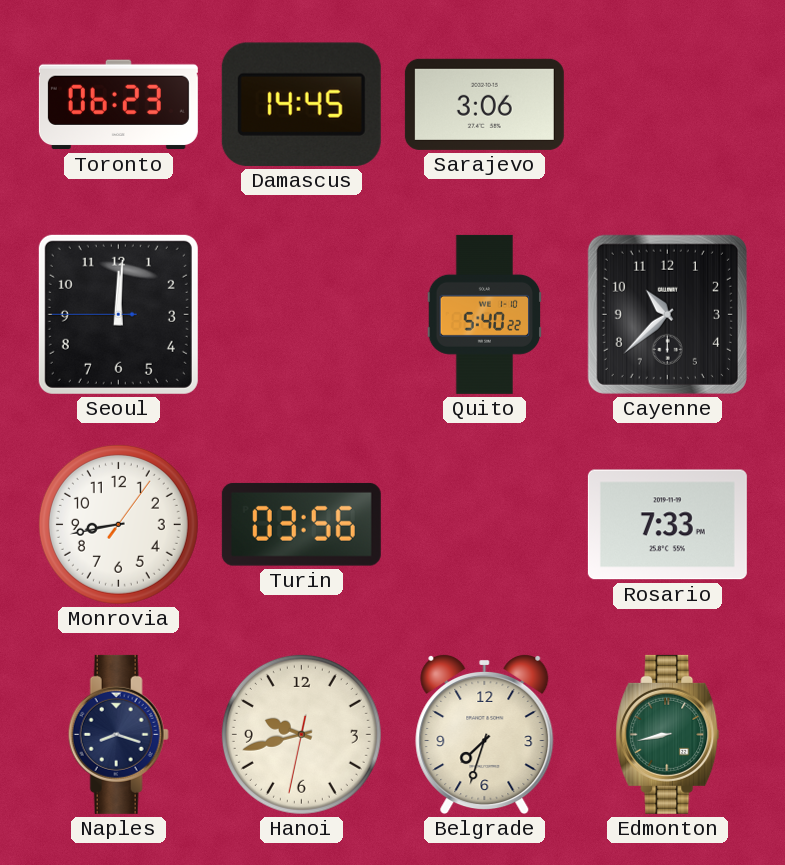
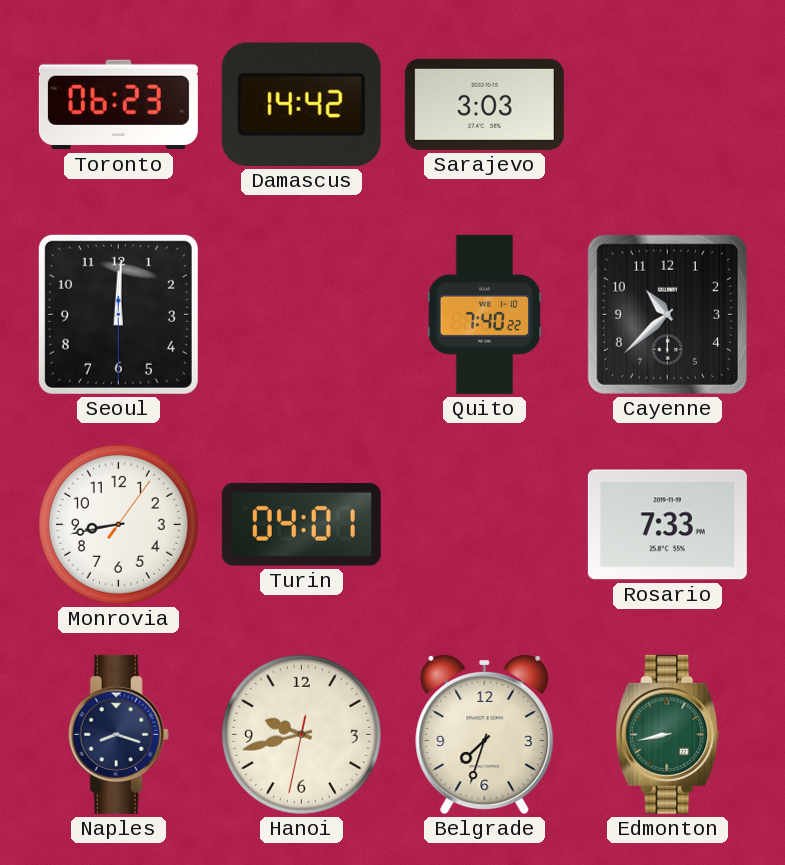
Damascus: 14:45 -> 14:42 (301, 104)
Sarajevo: 3:06 -> 3:03 (484, 104)
Seoul: 12:00:45 -> 12:00:30 (118, 314)
Quito: 5:40 -> 7:40 (485, 314)
Turin: 03:56 -> 04:01 (301, 524)
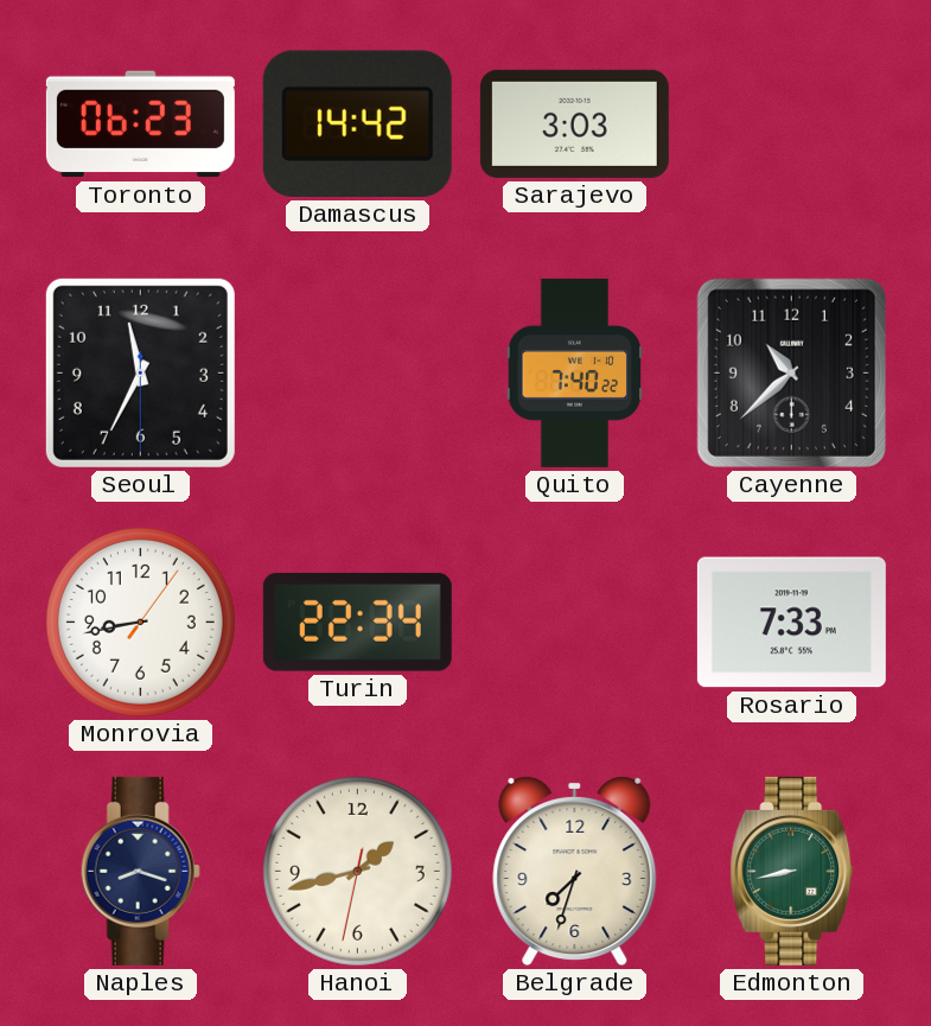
Seoul: 12:00 -> 11:34 (140, 372)
Turin: 04:01 -> 22:34 (357, 622)
Hanoi: 9:42 -> 1:42 (357, 871)
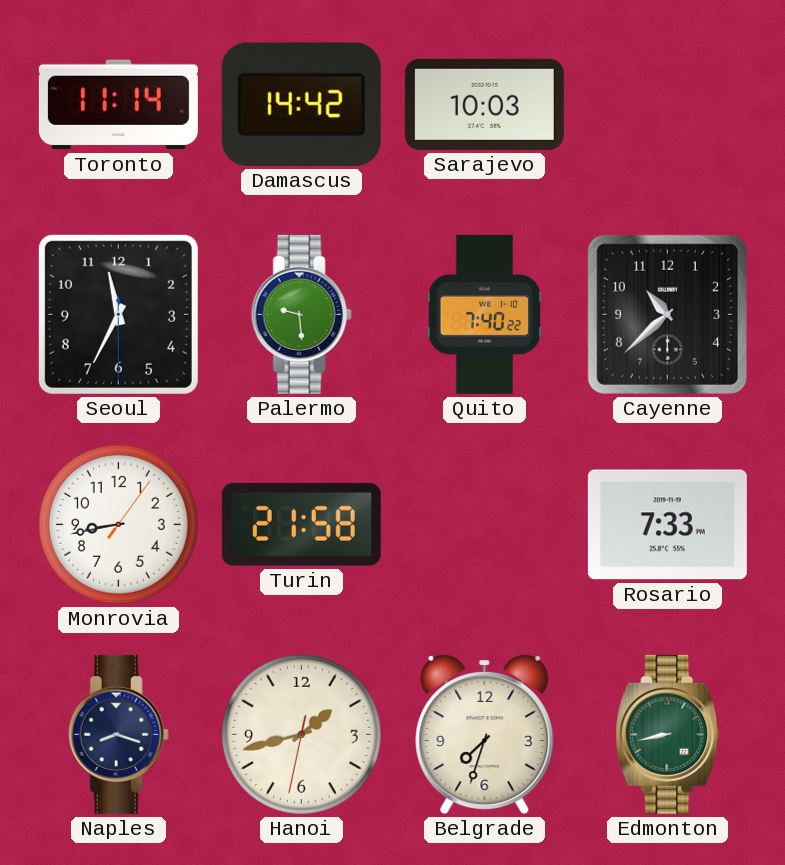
Toronto: 06:23 -> 11:14 (118, 105)
Sarajevo: 3:03 -> 10:03 (484, 104)
Palermo: none -> 9:29 (301, 314)
Turin: 22:34 -> 21:58 (301, 524)
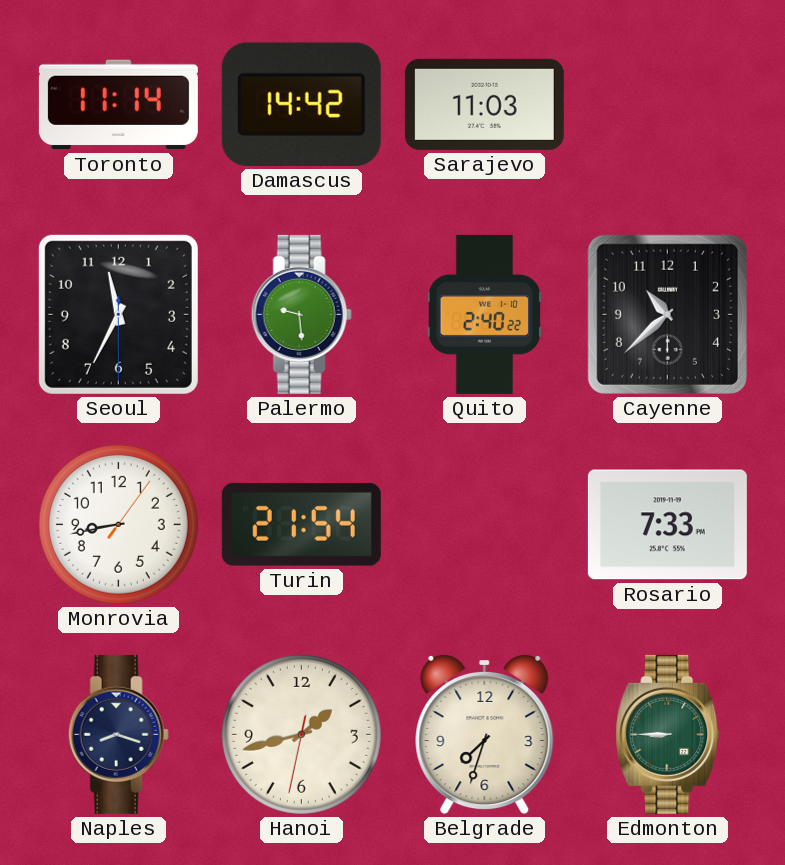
Sarajevo: 10:03 -> 11:03 (484, 104)
Quito: 7:40 -> 2:40 (485, 314)
Turin: 21:58 -> 21:54 (301, 524)
Edmonton: 8:43 -> 8:45 (668, 734)
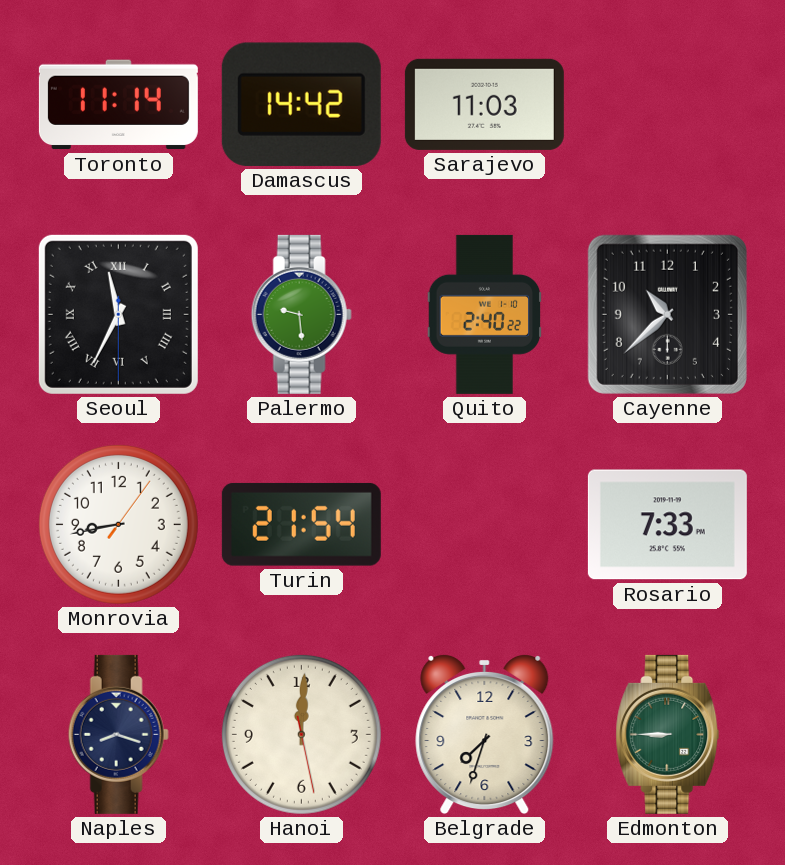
Seoul numerals: Arabic -> Roman (118, 314)
Hanoi: 1:42 -> 12:00 (301, 734)
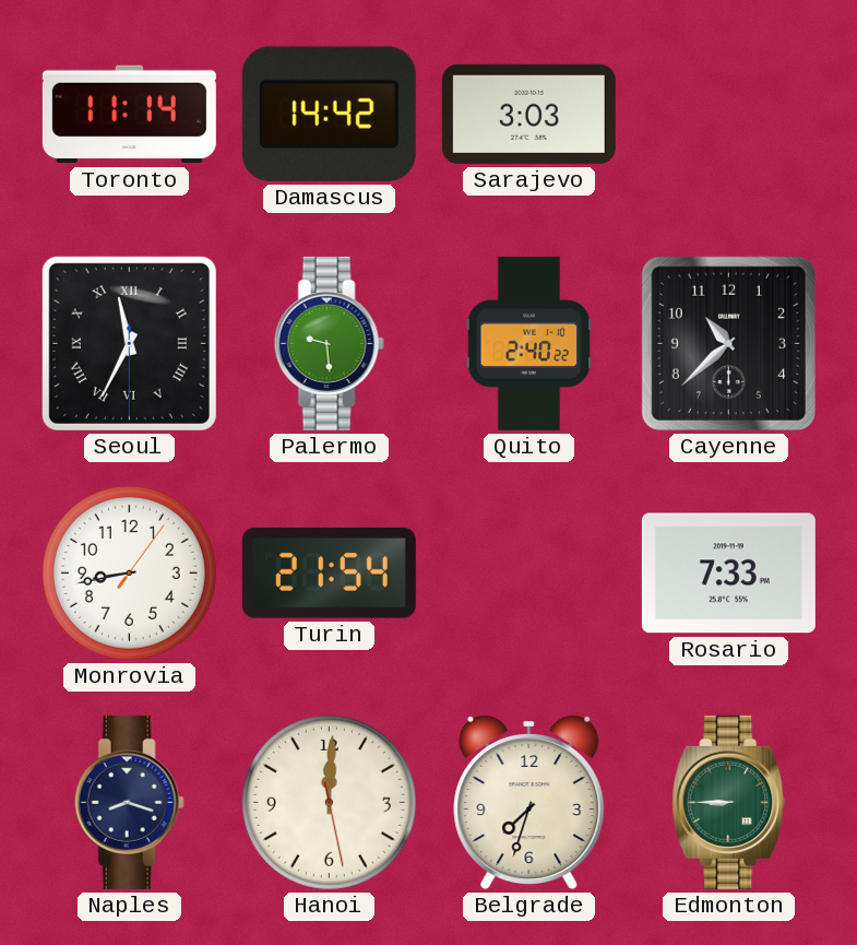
Sarajevo: 11:03 -> 3:03 (528, 114)
